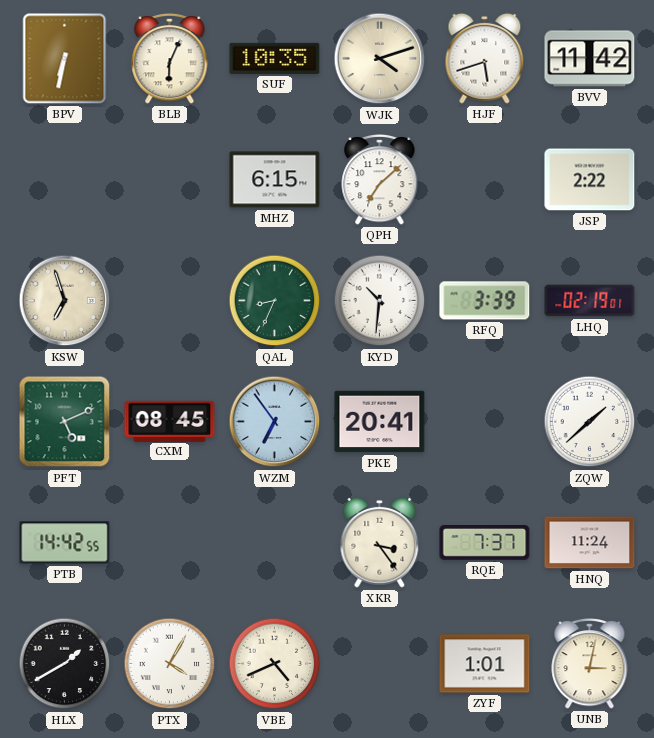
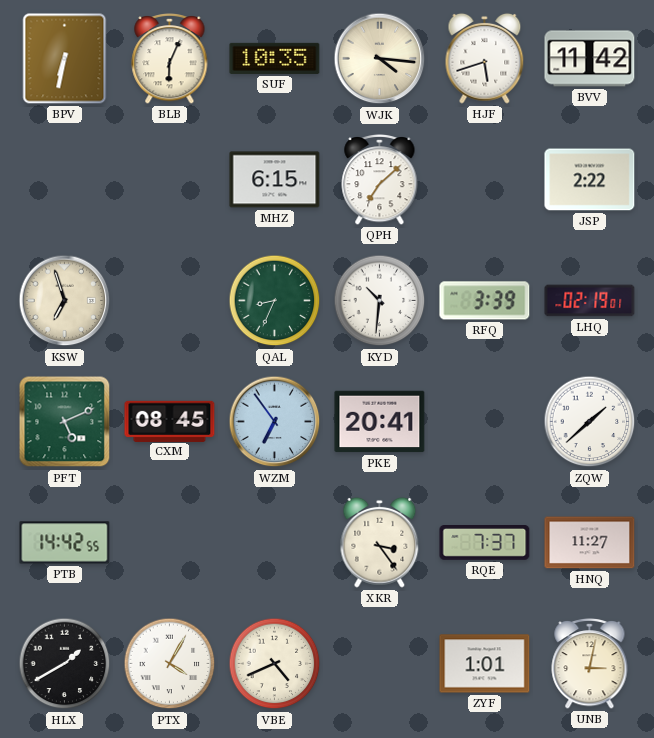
WJK: 4:12 -> 4:16 (380, 59)
HNQ: 11:24 -> 11:27 (590, 543)
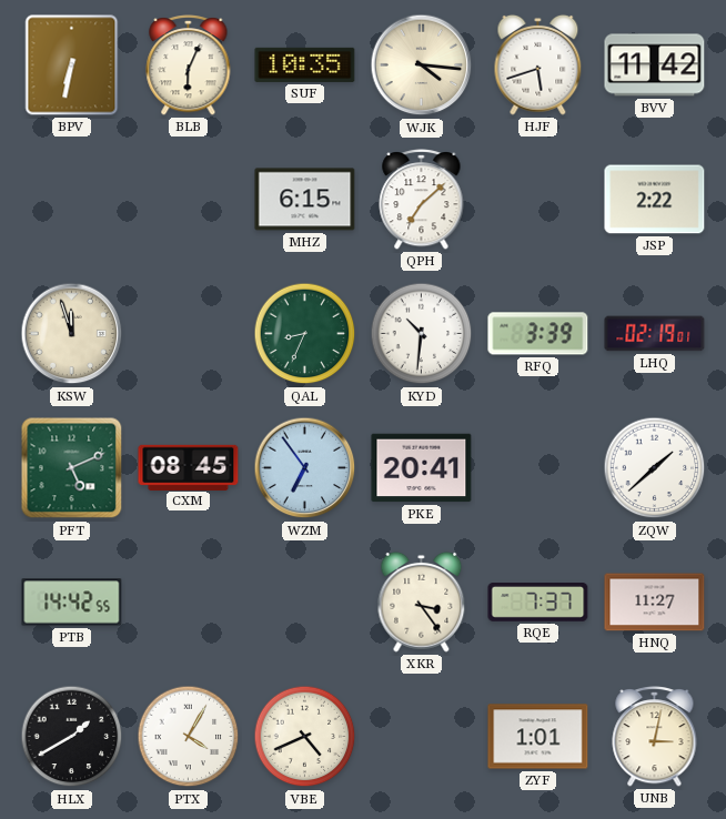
KSW: 6:57 -> 11:57 (72, 334)
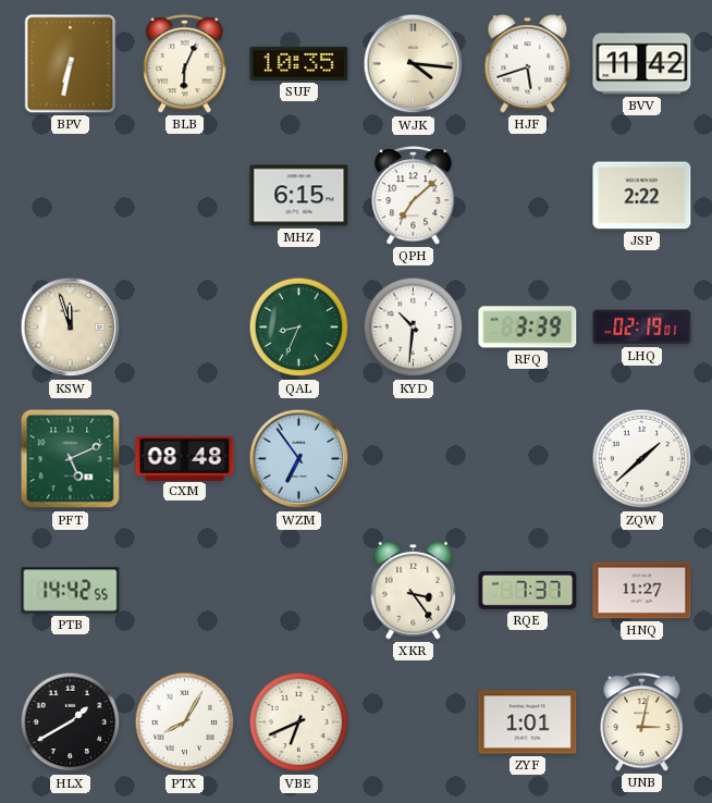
CXM: 08:45 -> 08:48 (185, 458)
PKE: 20:41 -> none (422, 468)
PTX: 4:05 -> 8:05 (185, 722)
VBE: 4:41 -> 6:41 (299, 722)
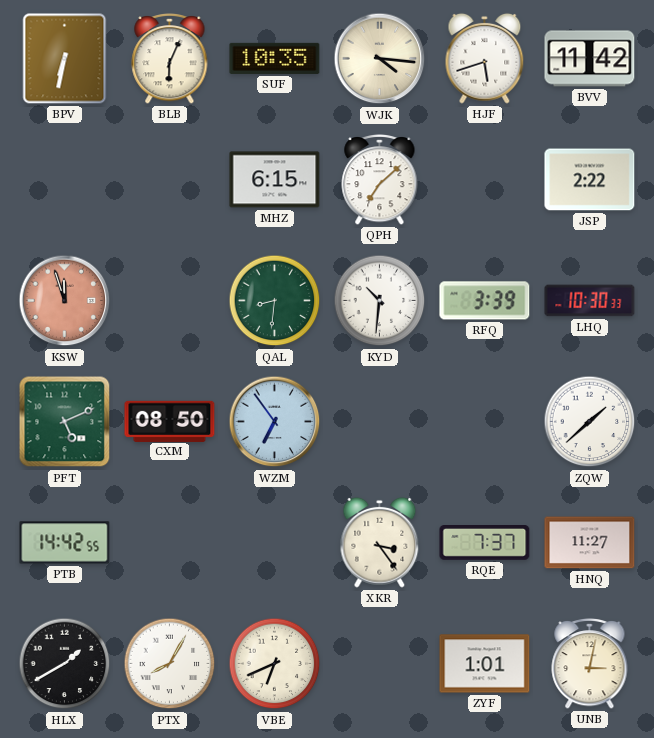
KSW dial: cream -> salmon (65, 301)
QAL: 8:34 -> 8:31 (275, 301)
LHQ: 02:19 -> 10:30 (590, 301)
CXM: 08:48 -> 08:50 (170, 421)
